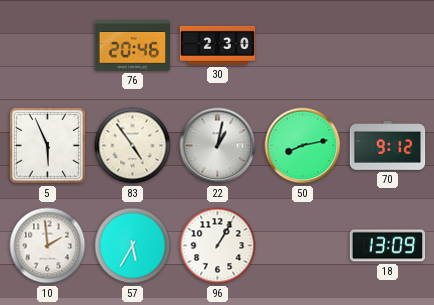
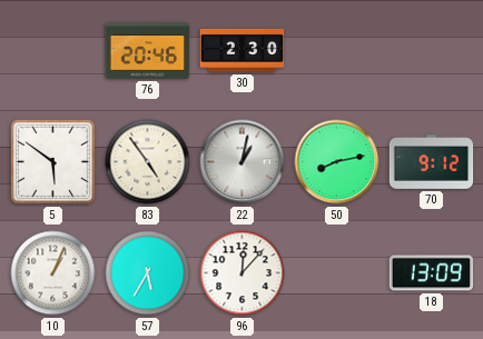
5: 5:56 -> 5:51 (52, 161)
10: 1:59 -> 1:04 (53, 273)
96: 1:05 -> 12:07 (243, 273)
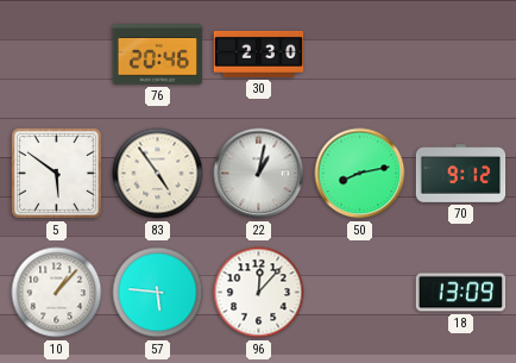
10: 1:04 -> 1:07 (57, 293)
57: 5:35 -> 5:46 (158, 293)
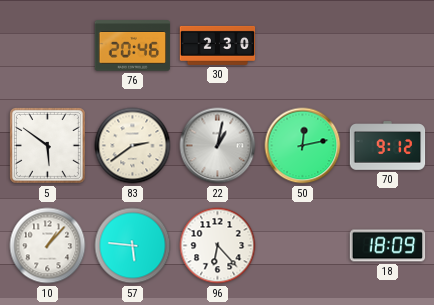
83: 4:54 -> 2:39 (133, 146)
50: 8:13 -> 12:13 (303, 146)
96: 12:07 -> 6:23 (218, 246)
18: 13:09 -> 18:09 (388, 246)
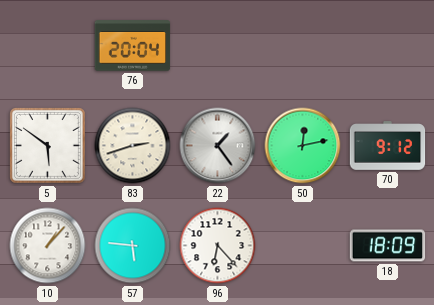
76: 20:46 -> 20:04 (133, 46)
30: 2:30 -> none (218, 45)
83: 2:39 -> 2:42 (133, 146)
22: 1:02 -> 1:24 (218, 146)
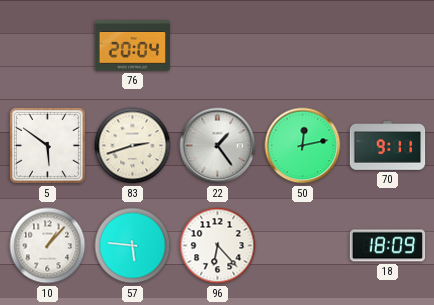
70: 9:12 -> 9:11 (388, 146)
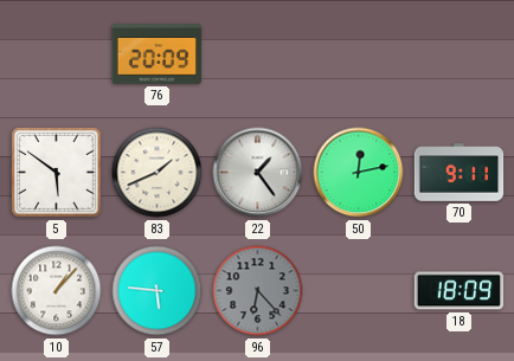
76: 20:04 -> 20:09 (158, 54)
83: 2:42 -> 1:41 (158, 173)
96 dial: white -> grey (258, 291)
